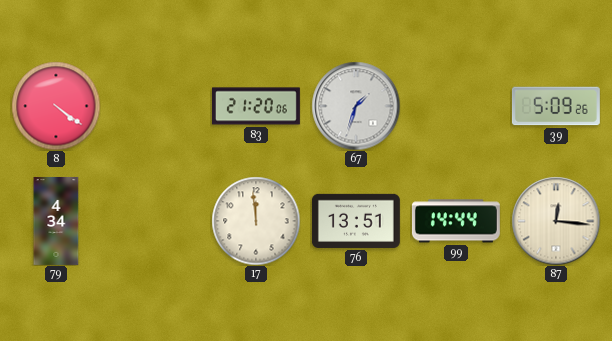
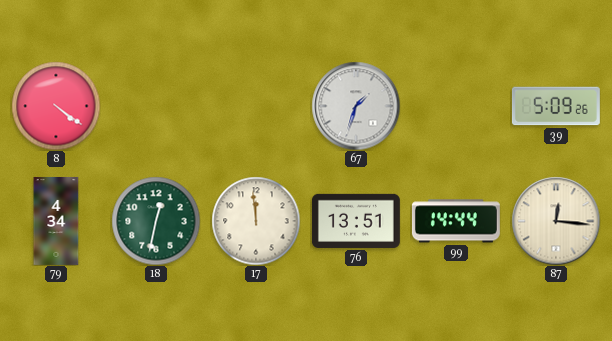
83: 21:20 -> none (256, 106)
18: none -> 12:32 (156, 221)
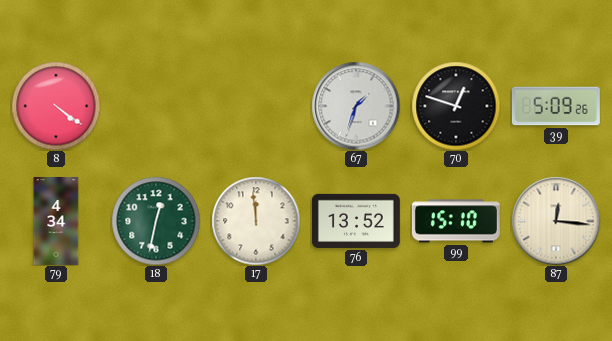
70: none -> 12:48 (456, 106)
76: 13:51 -> 13:52 (356, 221)
99: 14:44 -> 15:10 (456, 221)
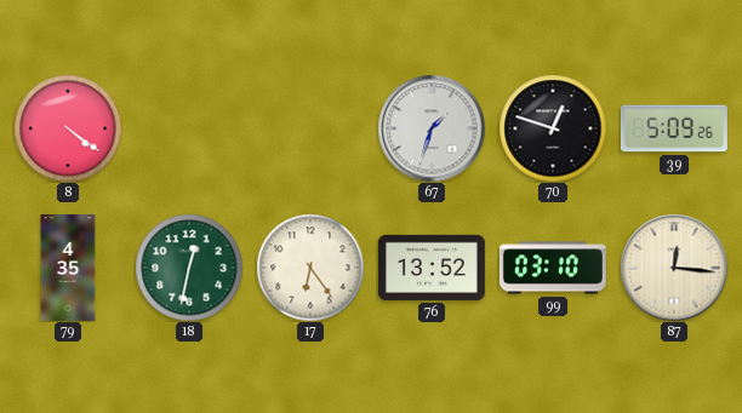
79: 4:34 -> 4:35 (68, 268)
17: 11:59 -> 6:24 (310, 268)
99: 15:10 -> 03:10 (553, 268)
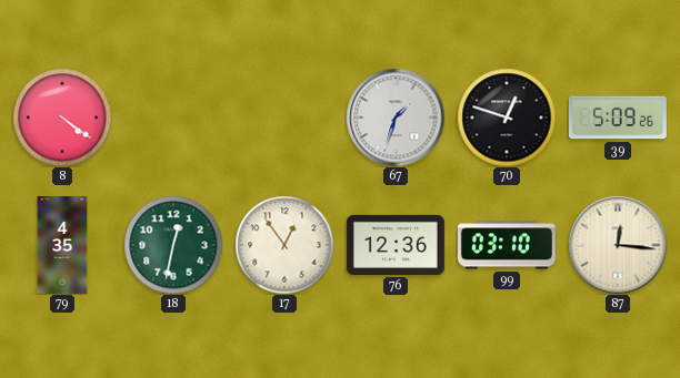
17: 6:24 -> 12:54 (284, 245)
76: 13:52 -> 12:36 (396, 245)
